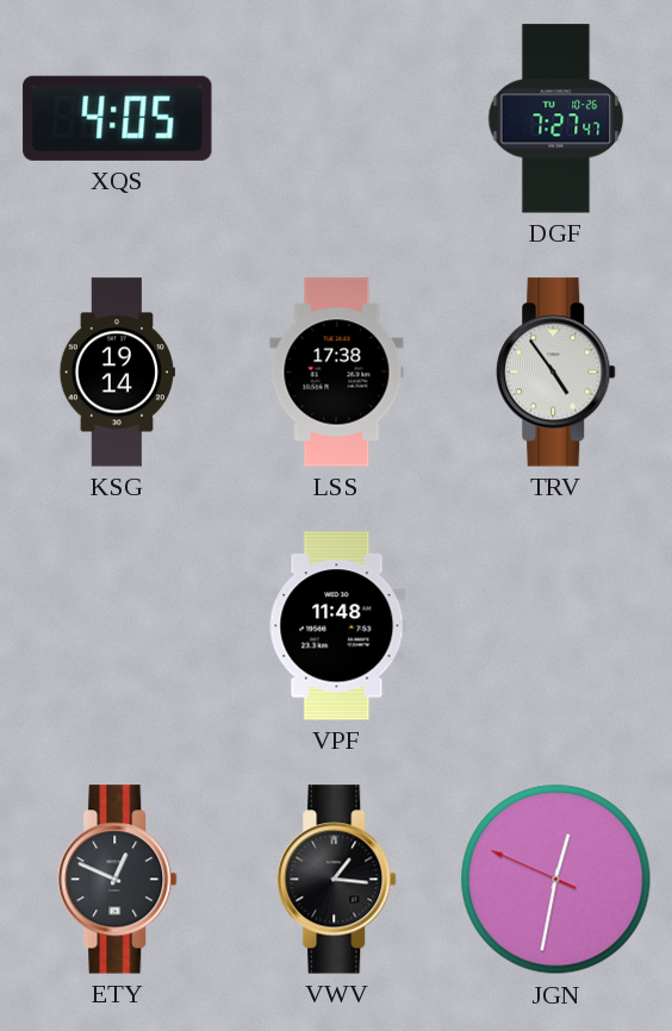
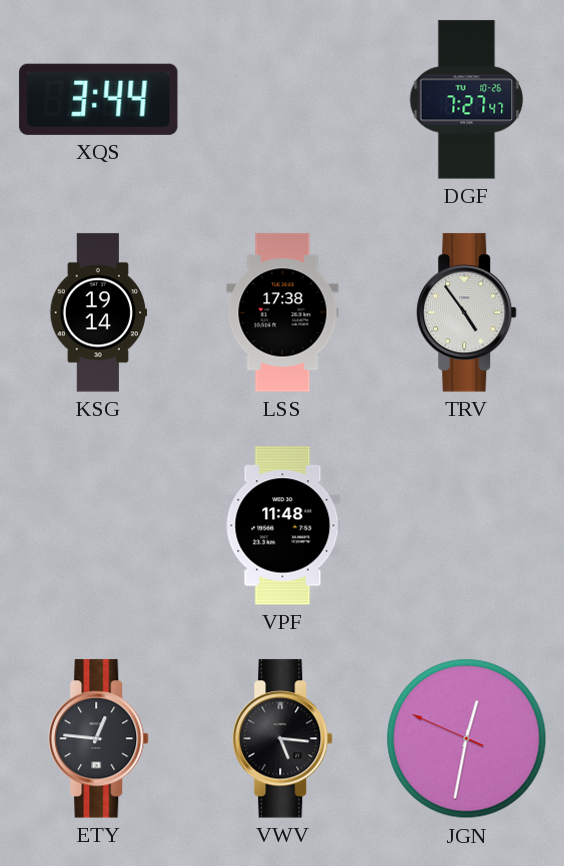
XQS: 4:05 -> 3:44 (99, 99)
ETY: 12:49 -> 12:46 (99, 739)
VWV: 1:16 -> 5:16 (283, 739)
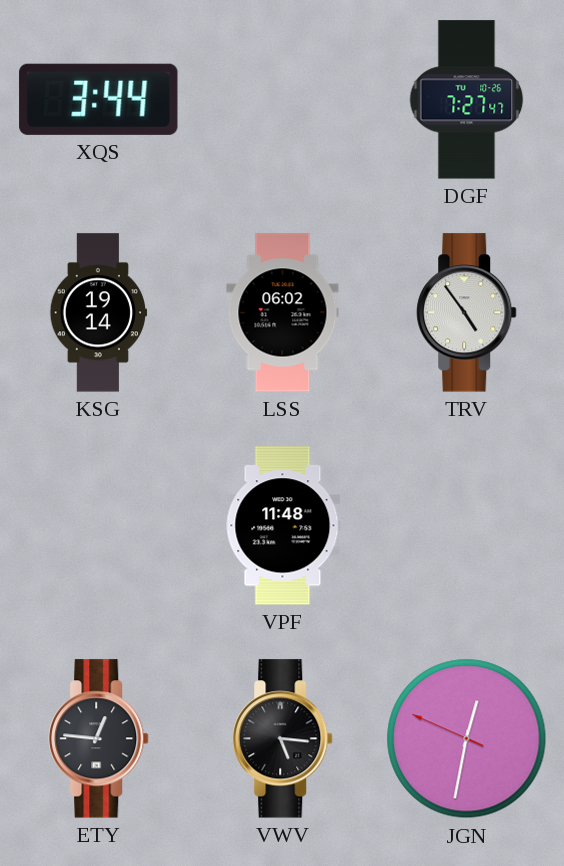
LSS: 17:38 -> 06:02 (283, 313)
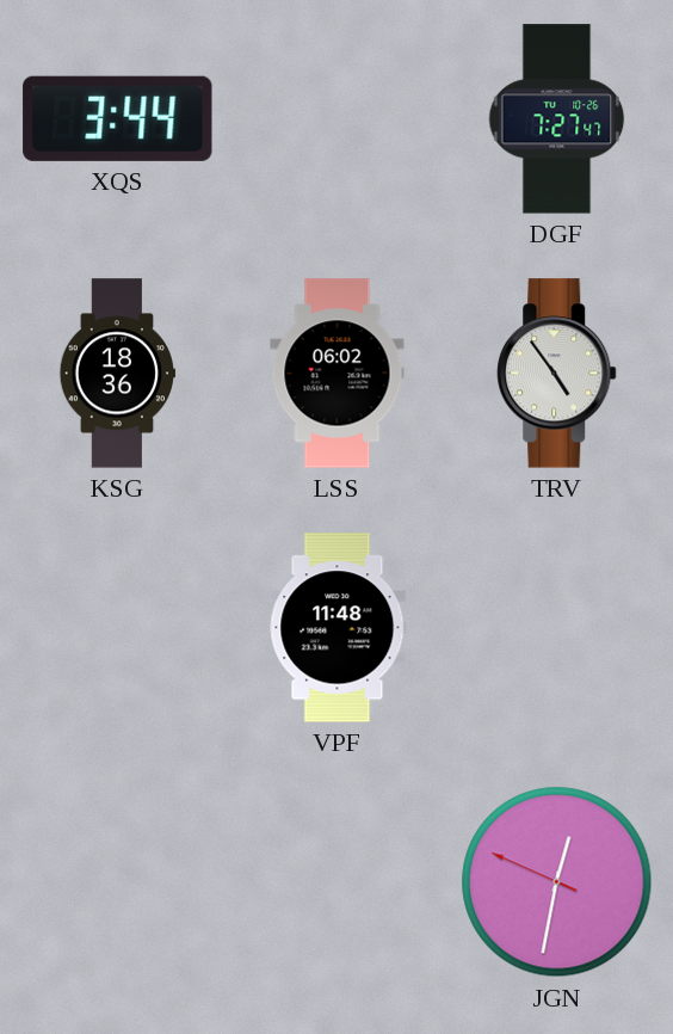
KSG: 19:14 -> 18:36 (118, 374)
ETY: 12:46 -> none (99, 739)
VWV: 5:16 -> none (283, 739)
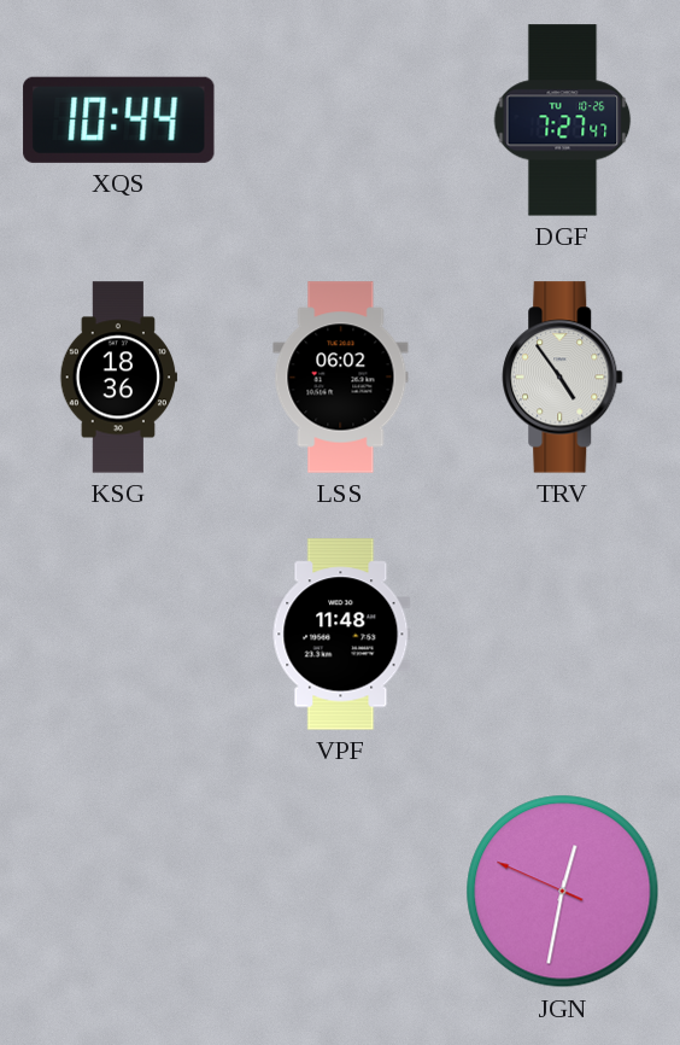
XQS: 3:44 -> 10:44 (119, 119)
